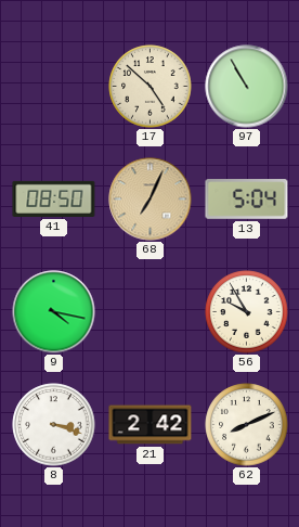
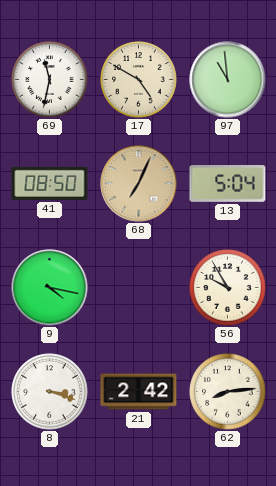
69: none -> 11:32 (50, 80)
17: 4:52 -> 4:50 (139, 80)
97: 10:55 -> 10:59 (228, 80)
62: 8:11 -> 8:14 (228, 392)
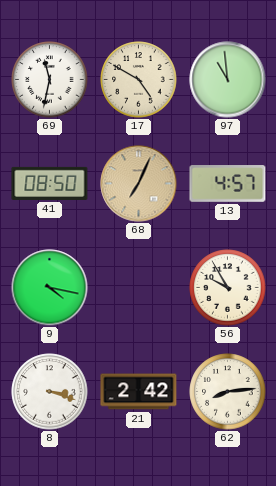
13: 5:04 -> 4:57 (228, 184)
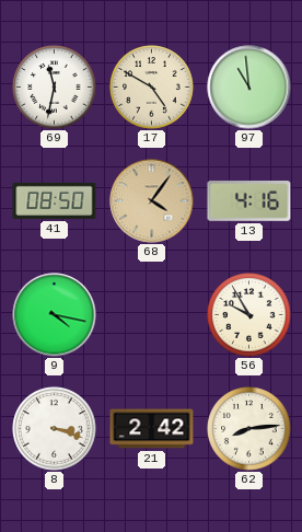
68: 7:04 -> 4:06 (152, 201)
13: 4:57 -> 4:16 (249, 201)
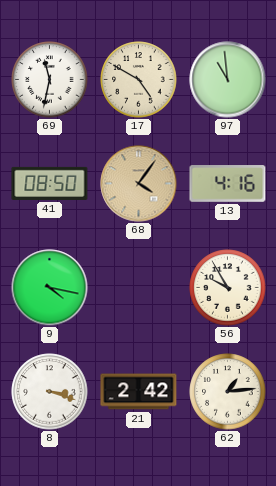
62: 8:14 -> 1:14 (228, 392)
